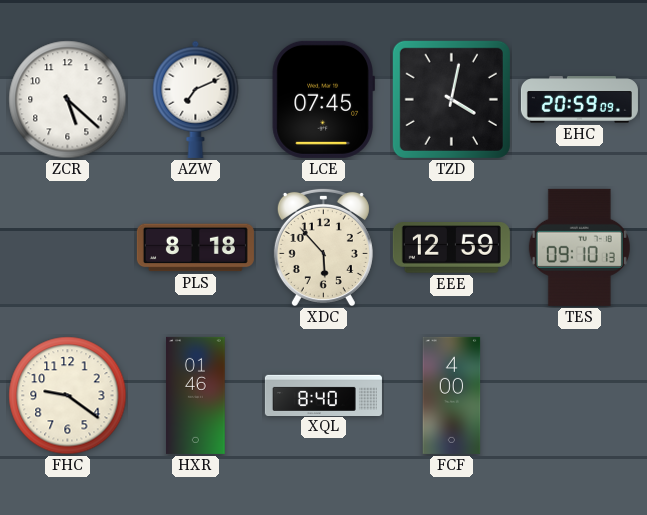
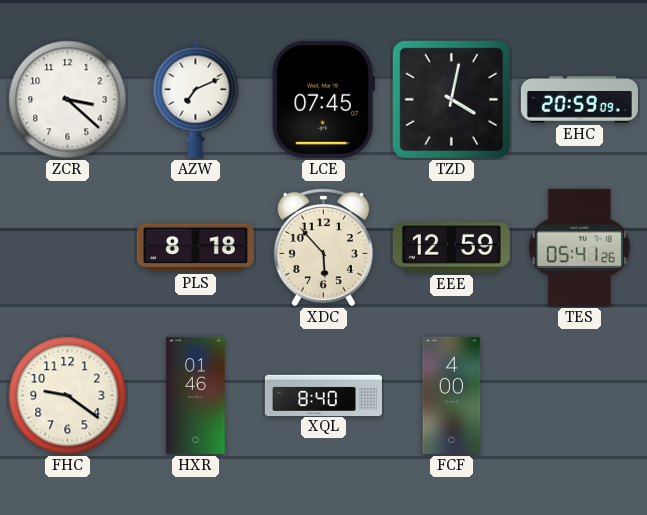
ZCR: 5:22 -> 3:22 (68, 100)
TES: 09:10 -> 05:41 (579, 247)
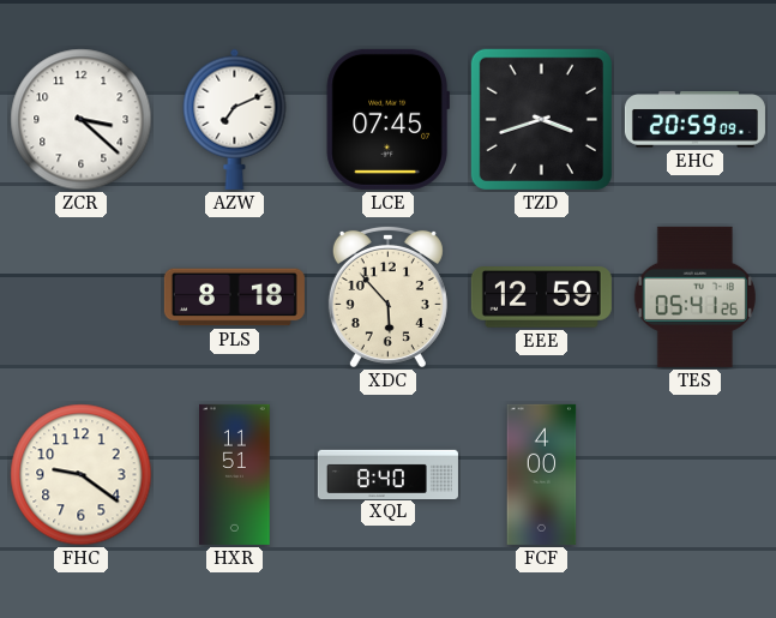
TZD: 4:02 -> 3:42 (541, 119)
HXR: 01:46 -> 11:51 (235, 474)
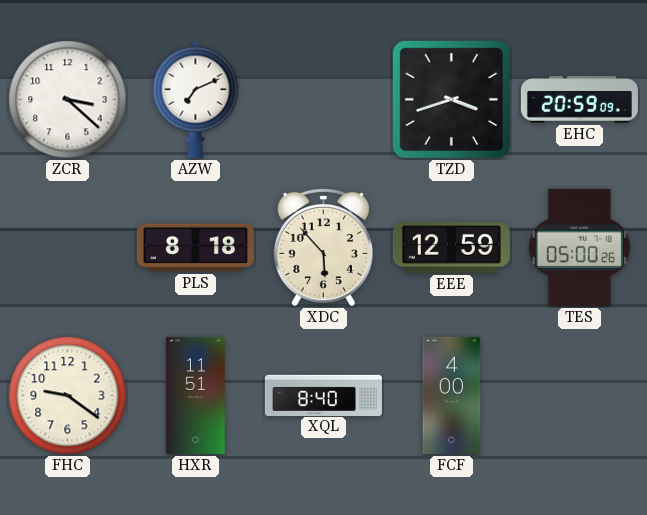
LCE: 07:45 -> none (387, 119)
TES: 05:41 -> 05:00 (579, 247)
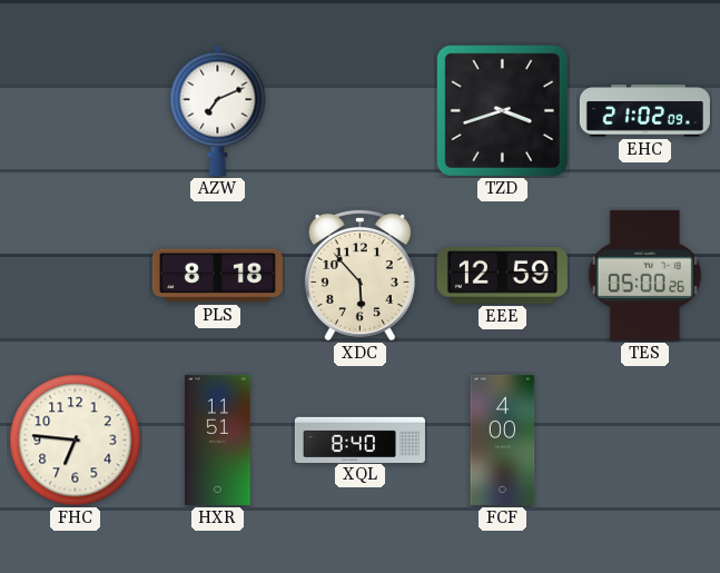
ZCR: 3:22 -> none (68, 100)
EHC: 20:59 -> 21:02 (644, 111)
FHC: 9:21 -> 6:46 (76, 441)
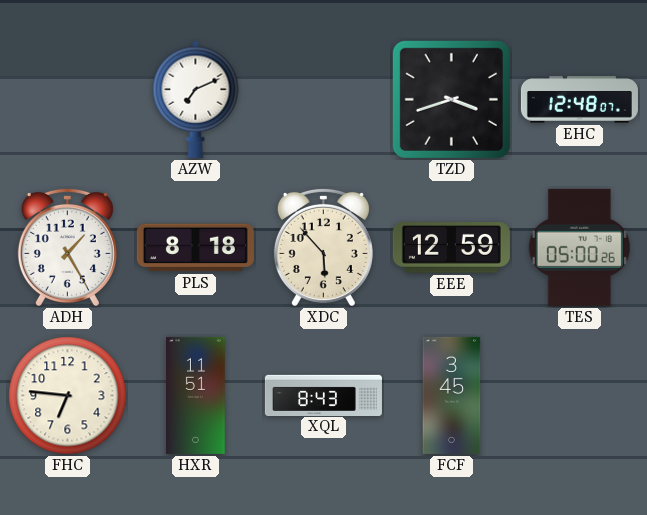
EHC: 21:02 -> 12:48 (579, 100)
ADH: none -> 1:25 (67, 247)
XQL: 8:40 -> 8:43 (323, 395)
FCF: 4:00 -> 3:45 (452, 395)
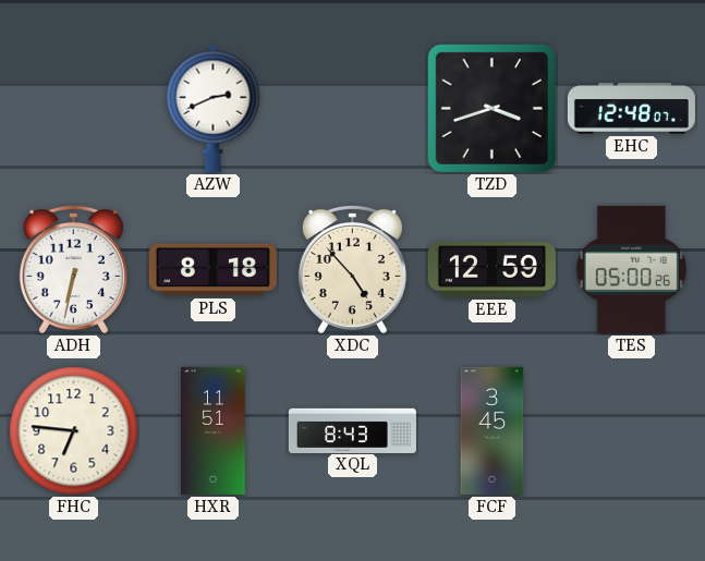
AZW: 7:11 -> 2:41 (214, 108)
ADH: 1:25 -> 6:32 (73, 269)
XDC: 5:53 -> 4:53 (352, 269)
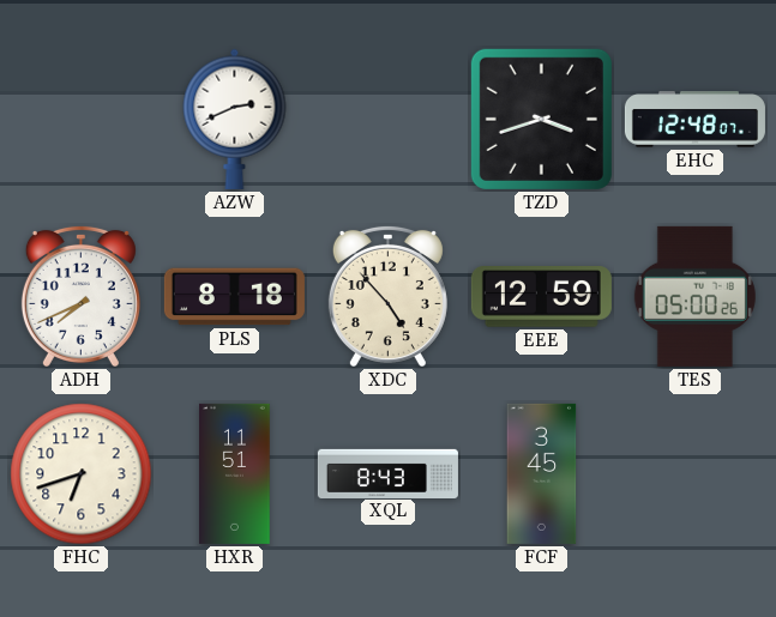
ADH: 6:32 -> 7:41 (80, 296)
FHC: 6:46 -> 6:42 (82, 474)
